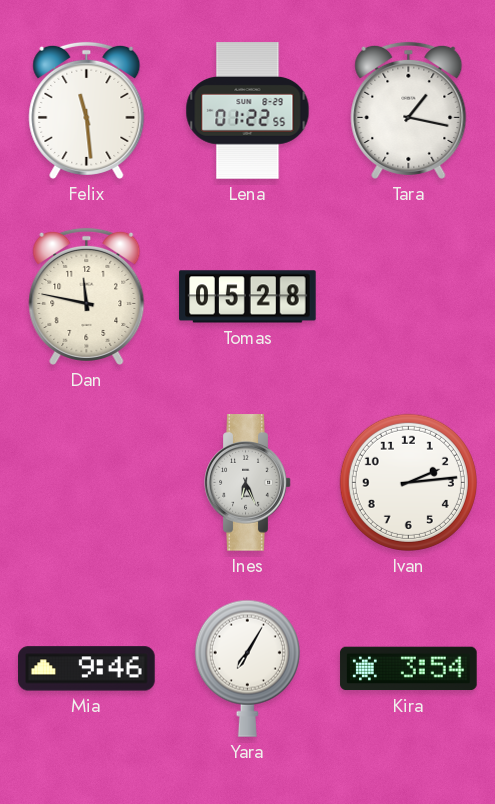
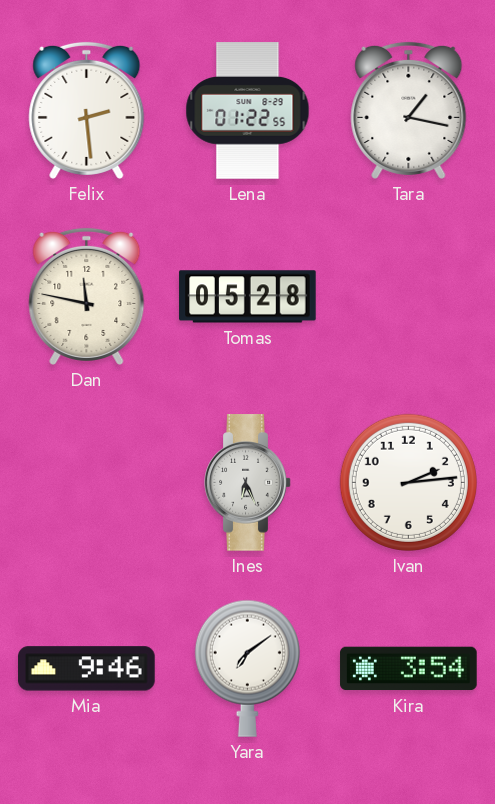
Felix: 11:29 -> 2:29 (87, 110)
Yara: 7:05 -> 7:09 (247, 668)
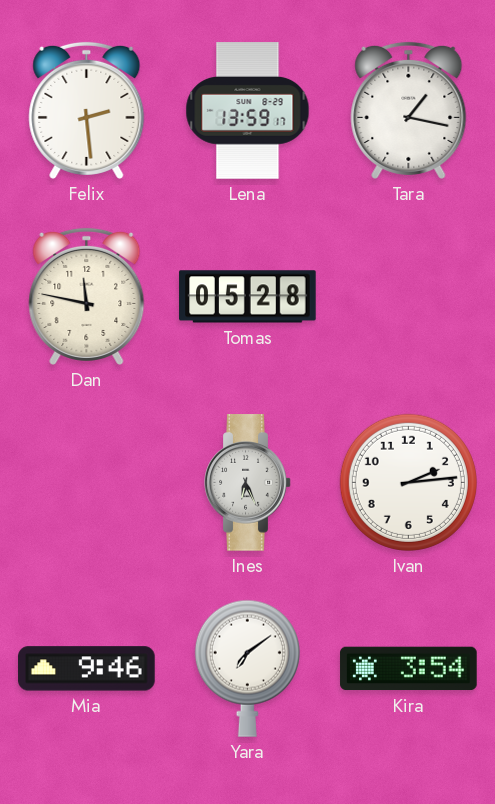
Lena: 01:22 -> 13:59 (248, 111)
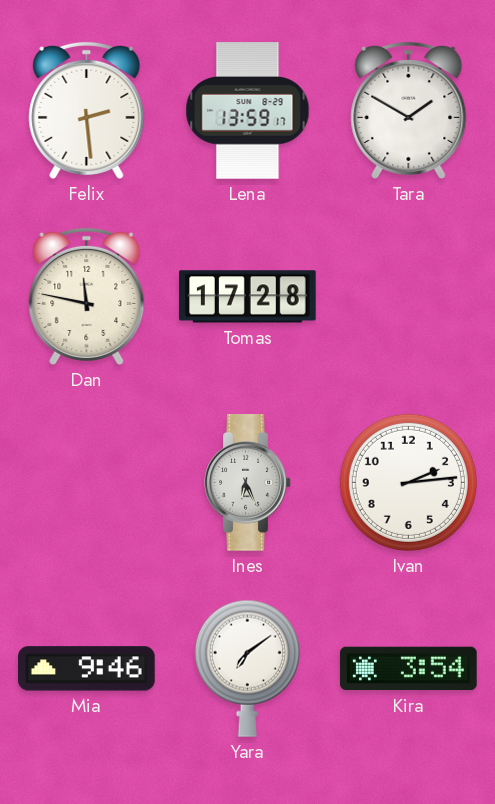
Tara: 1:17 -> 1:50 (409, 110)
Tomas: 05:28 -> 17:28 (248, 297)
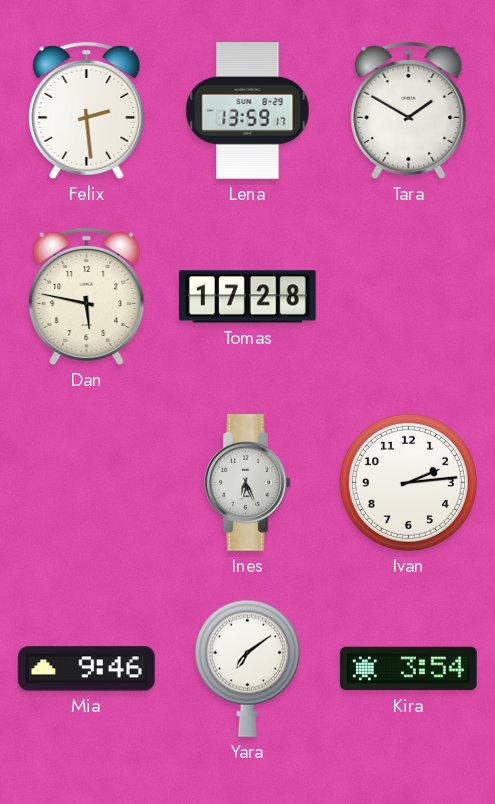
Dan: 11:47 -> 5:47 (87, 296)
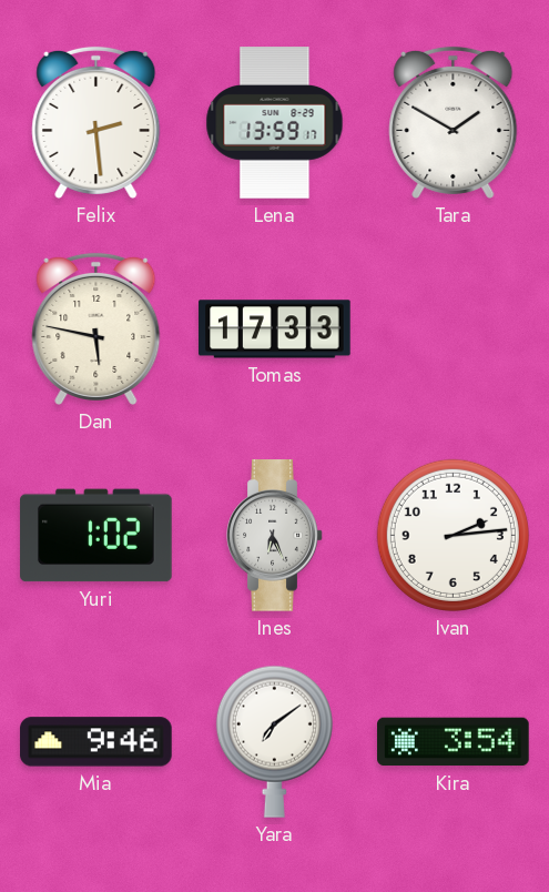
Tomas: 17:28 -> 17:33 (275, 330)
Yuri: none -> 1:02 (96, 536)
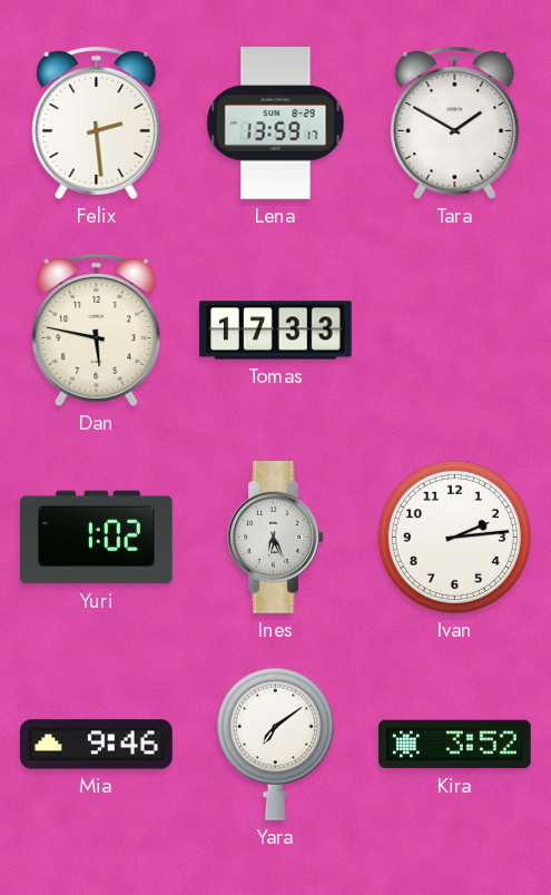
Kira: 3:54 -> 3:52 (455, 745)
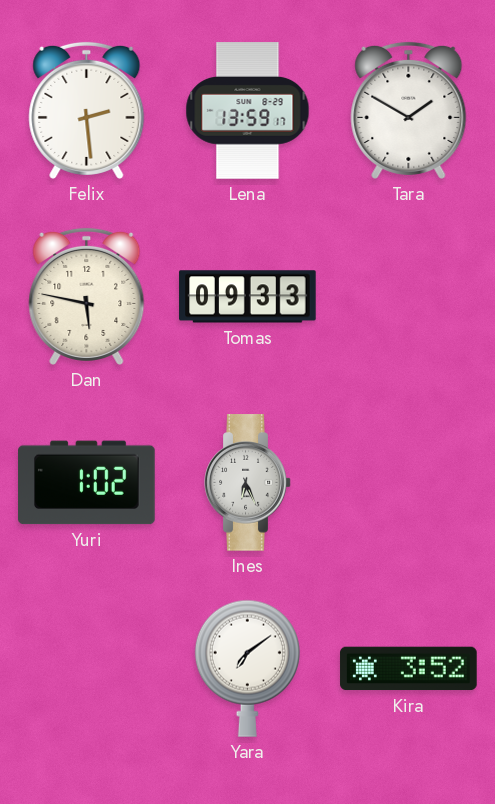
Tomas: 17:33 -> 09:33 (248, 297)
Ivan: 2:14 -> none (454, 537)
Mia: 9:46 -> none (97, 745)
